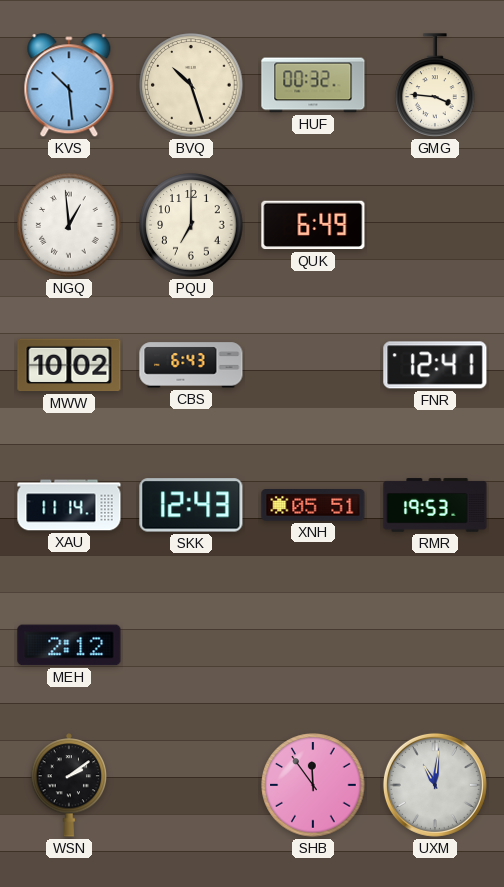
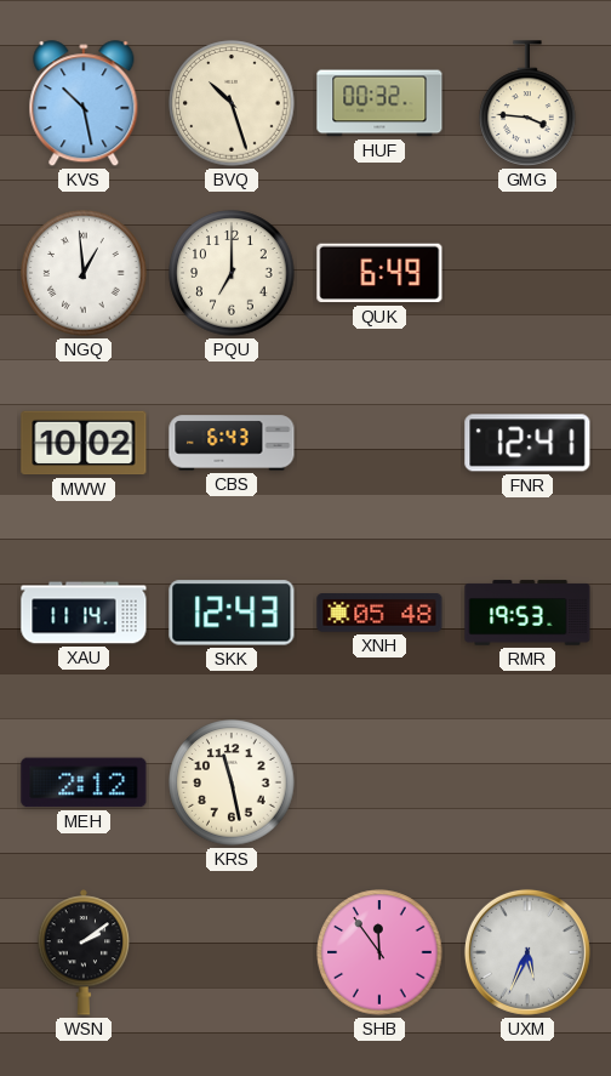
KVS: 10:29 -> 10:28 (84, 104)
XNH: 05:51 -> 05:48 (379, 614)
KRS: none -> 11:28 (232, 782)
UXM: 11:01 -> 5:34 (527, 952)
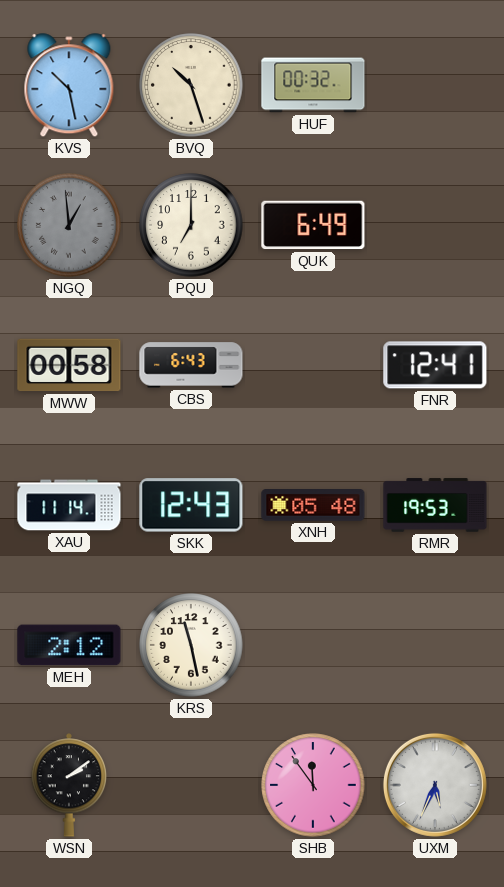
GMG: 3:46 -> none (527, 103)
NGQ dial: white -> grey (69, 225)
MWW: 10:02 -> 00:58 (69, 365)
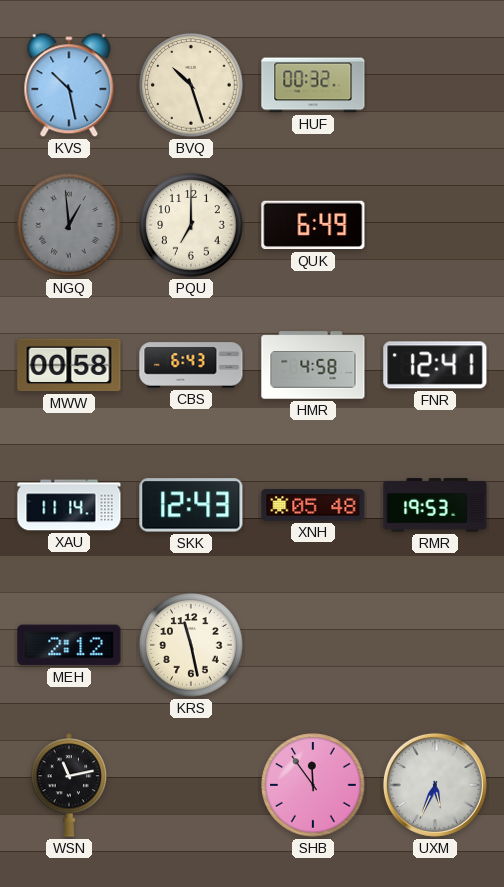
HMR: none -> 4:58 (313, 365)
WSN: 2:09 -> 11:13 (69, 785)
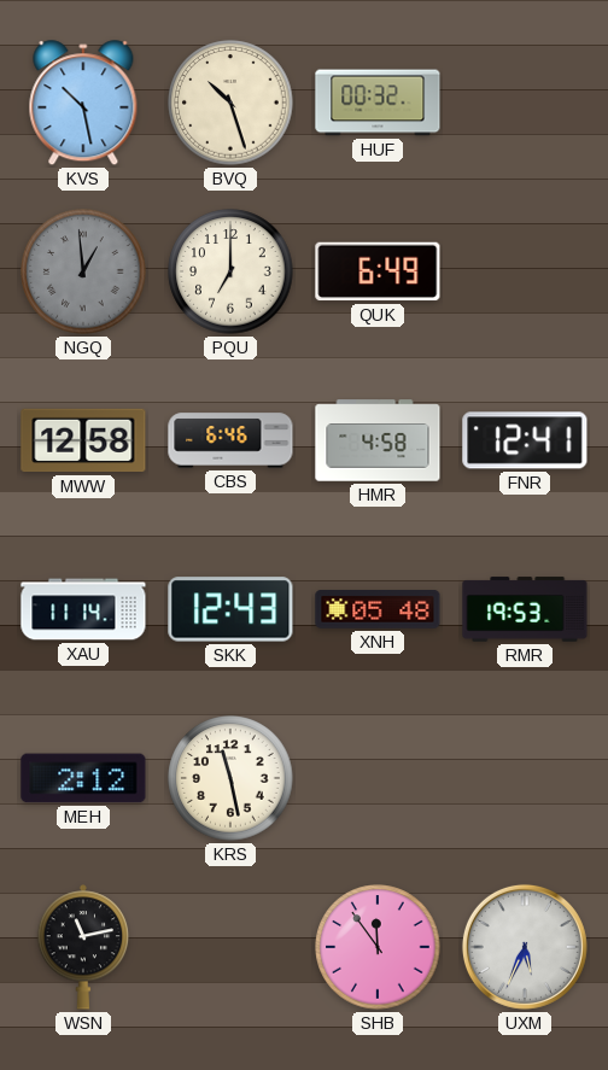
MWW: 00:58 -> 12:58 (83, 440)
CBS: 6:43 -> 6:46 (230, 440)
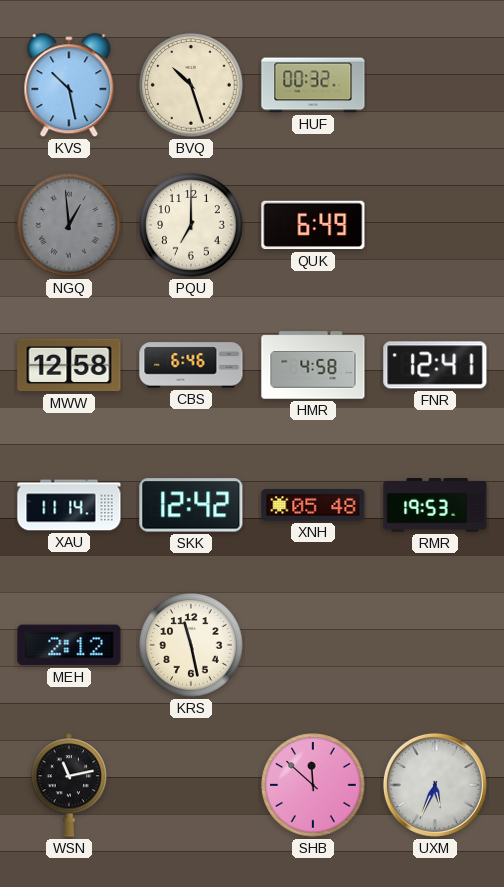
SKK: 12:43 -> 12:42 (191, 505)
SHB: 11:54 -> 11:52 (313, 785)
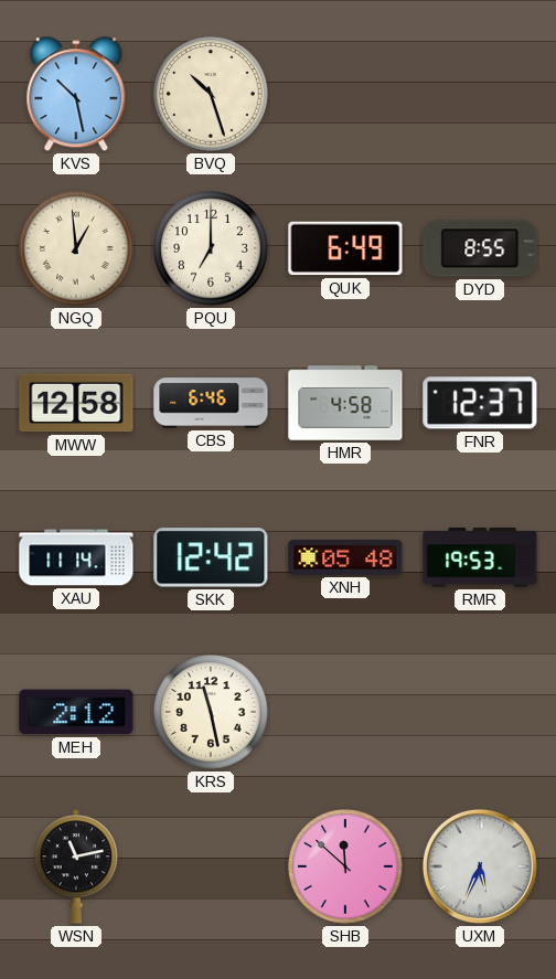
HUF: 00:32 -> none (313, 85)
NGQ dial: grey -> cream (76, 248)
DYD: none -> 8:55 (480, 248)
FNR: 12:41 -> 12:37 (480, 403)
